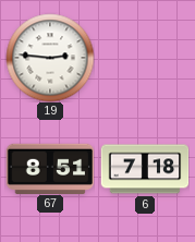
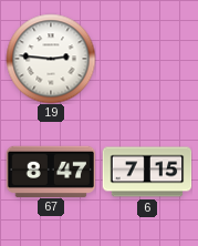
67: 8:51 -> 8:47 (51, 171)
6: 7:18 -> 7:15 (147, 172)
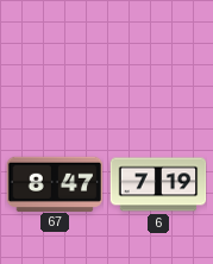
19: 2:46 -> none (51, 59)
6: 7:15 -> 7:19 (158, 184)
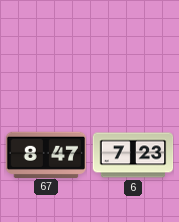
6: 7:19 -> 7:23 (133, 155)
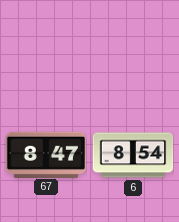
6: 7:23 -> 8:54 (133, 155)
